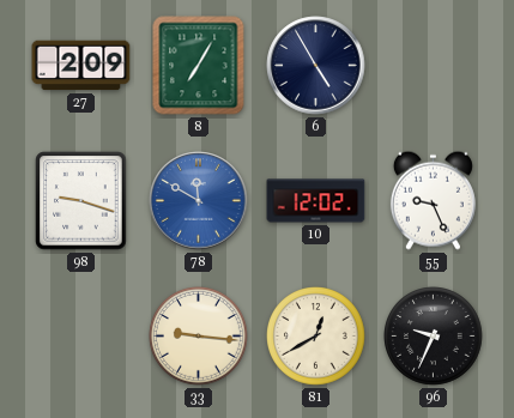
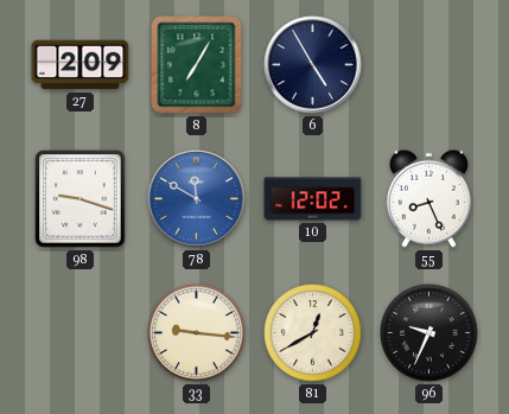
55: 9:26 -> 8:26 (428, 198)
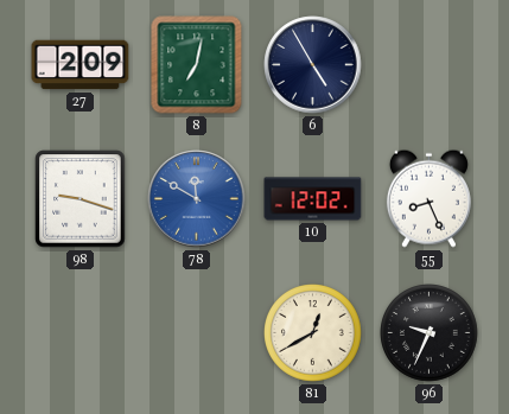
8: 7:05 -> 7:02 (197, 65)
33: 9:16 -> none (197, 333)
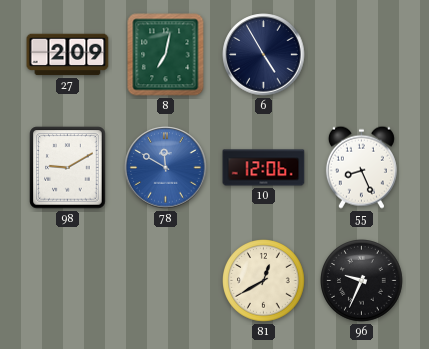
98: 9:18 -> 9:10 (68, 168)
10: 12:02 -> 12:06 (264, 168)
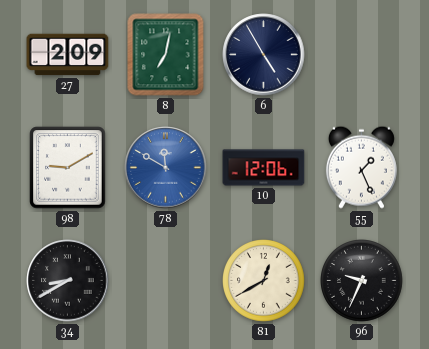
55: 8:26 -> 1:26 (361, 167)
34: none -> 8:40 (68, 281)
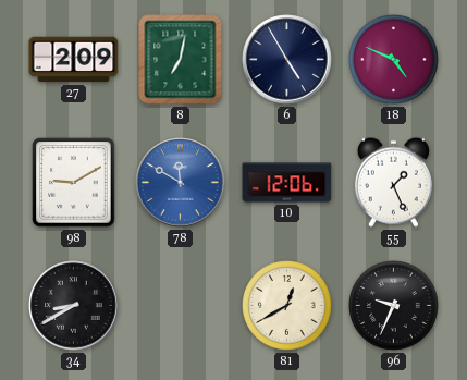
18: none -> 4:49 (394, 60)
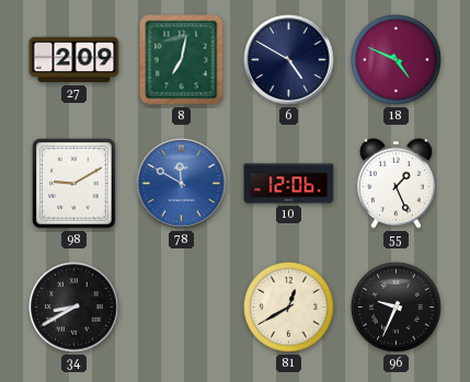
6: 4:55 -> 4:50 (289, 60)
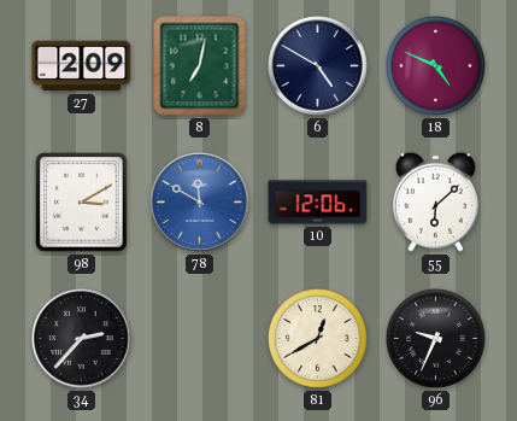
98: 9:10 -> 3:10 (82, 203)
55: 1:26 -> 6:08 (435, 201)
34: 8:40 -> 2:37 (82, 339)
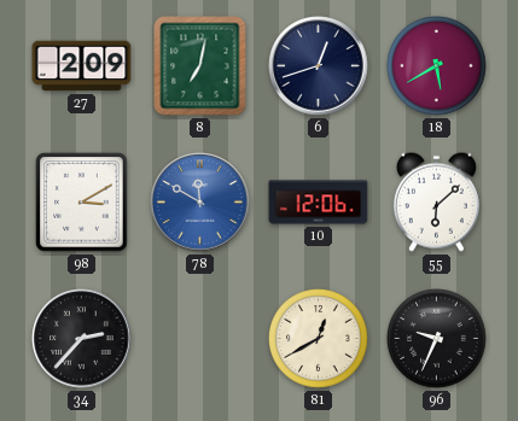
6: 4:50 -> 12:42 (319, 66)
18: 4:49 -> 5:40 (437, 66)
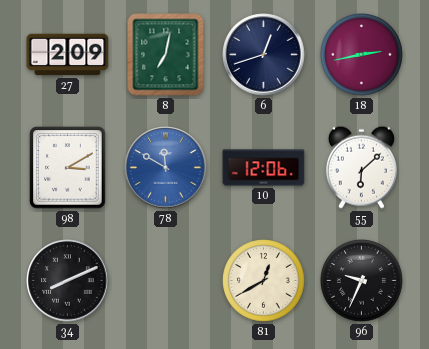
18: 5:40 -> 2:43 (362, 55)
34: 2:37 -> 8:11 (68, 281)
